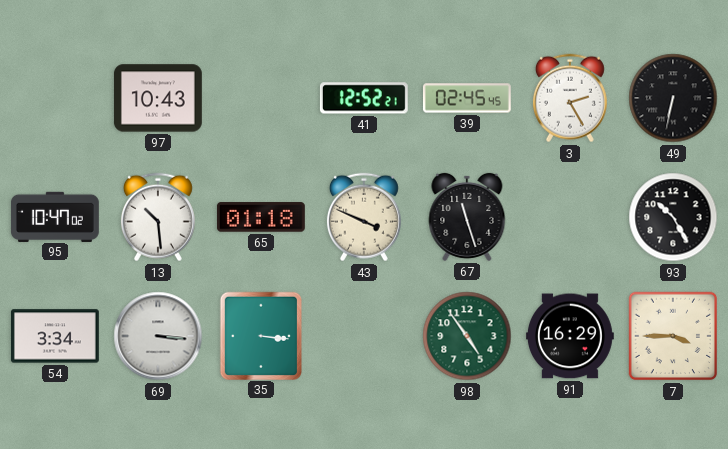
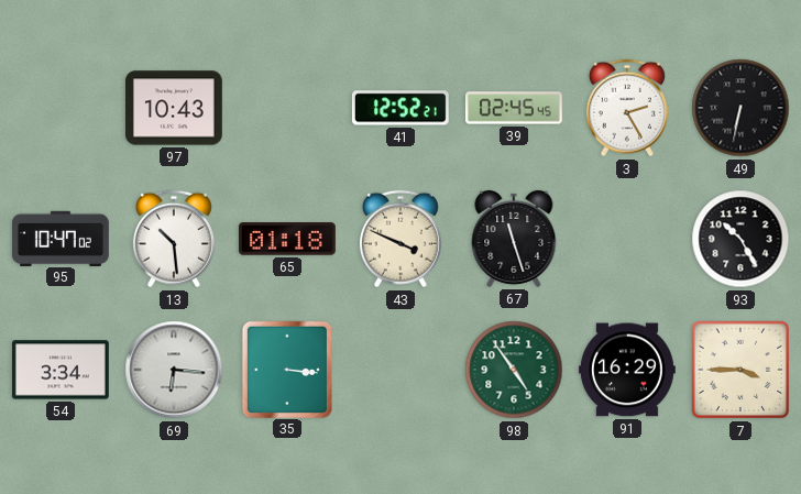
69: 3:16 -> 6:16 (174, 370)
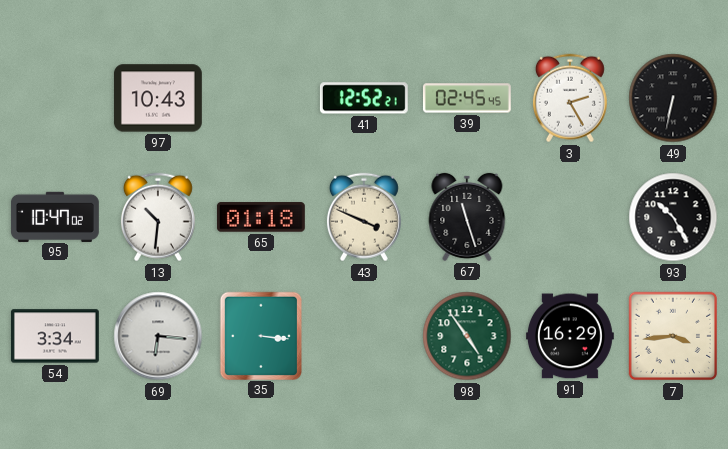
13: 10:29 -> 10:31 (158, 217)
7: 3:45 -> 3:44 (673, 336)
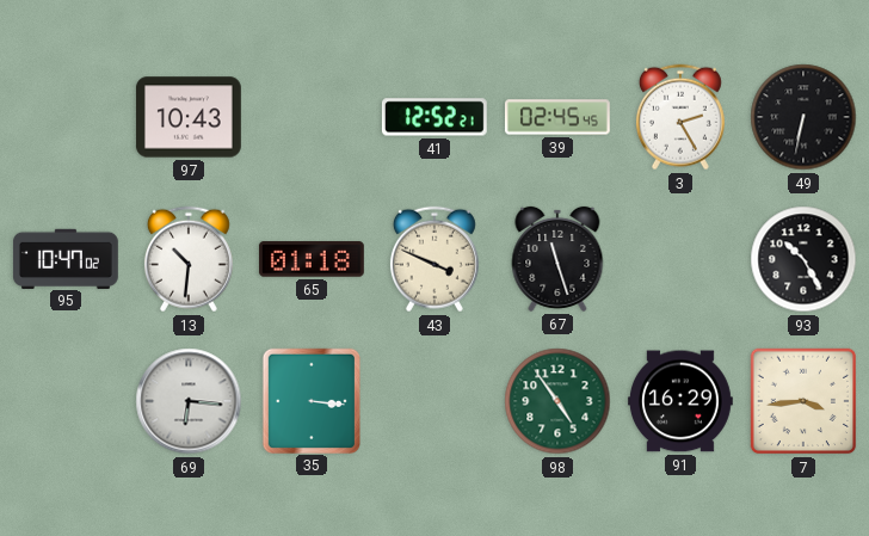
54: 3:34 -> none (55, 336)
